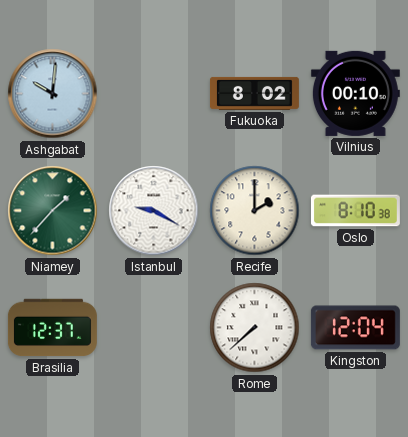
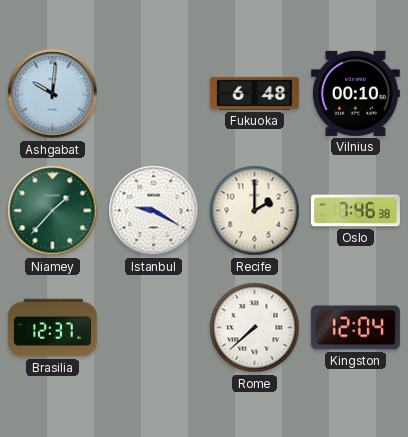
Fukuoka: 8:02 -> 6:48 (254, 93)
Oslo: 8:10 -> 7:46 (355, 211)
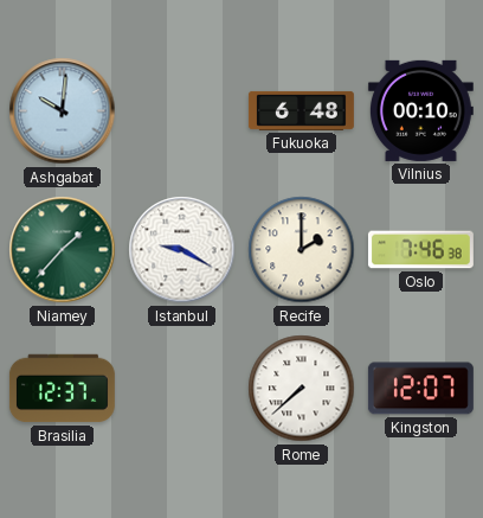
Kingston: 12:04 -> 12:07 (420, 389)
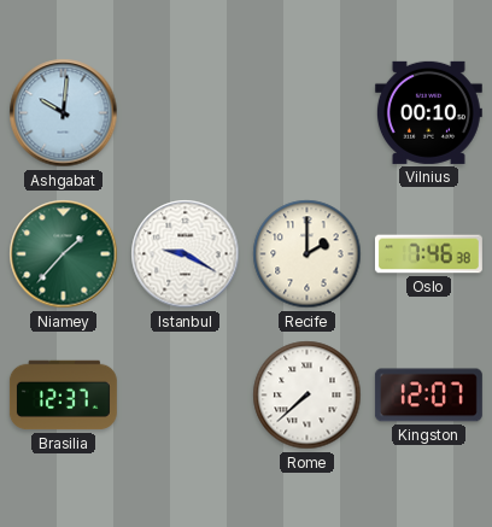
Fukuoka: 6:48 -> none (301, 110)
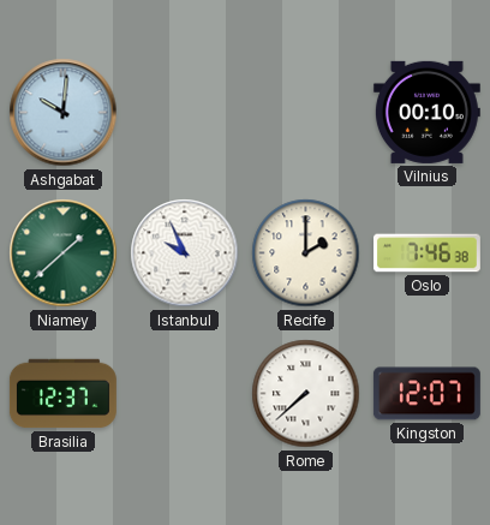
Niamey: 1:37 -> 1:38 (64, 253)
Istanbul: 9:20 -> 9:56 (185, 253)
